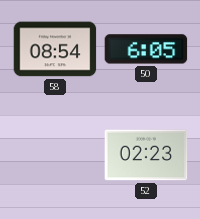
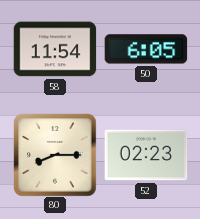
58: 08:54 -> 11:54 (55, 49)
80: none -> 8:15 (55, 155)
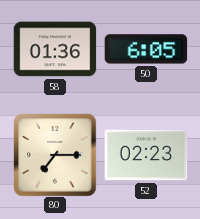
58: 11:54 -> 01:36 (55, 49)
80: 8:15 -> 7:15 (55, 155)
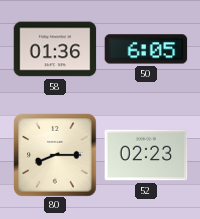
80: 7:15 -> 8:15 (55, 155)
